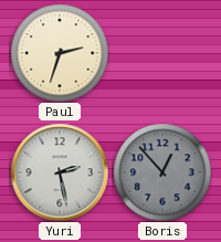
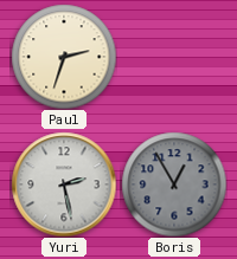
Boris: 12:53 -> 12:55 (174, 184)
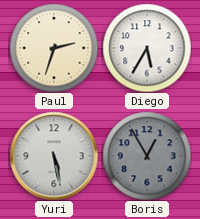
Diego: none -> 5:35 (147, 48)
Yuri: 2:28 -> 5:28 (54, 156)
